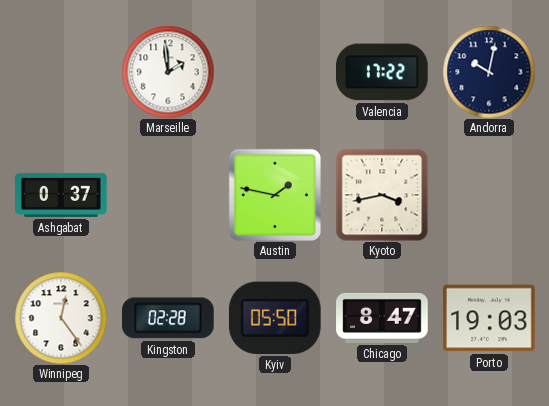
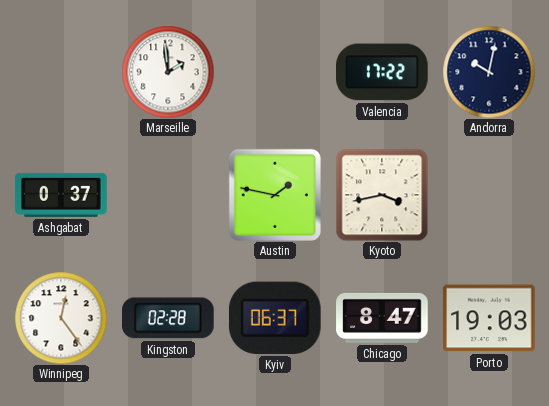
Kyiv: 05:50 -> 06:37 (275, 318)
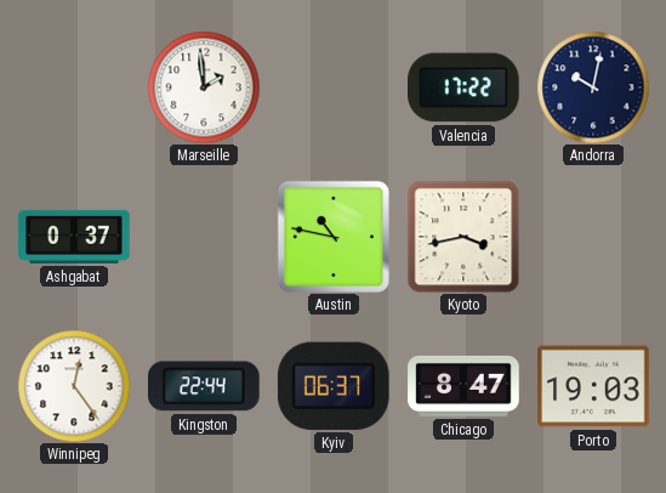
Austin: 1:47 -> 10:47 (334, 237)
Kingston: 02:28 -> 22:44 (205, 386)
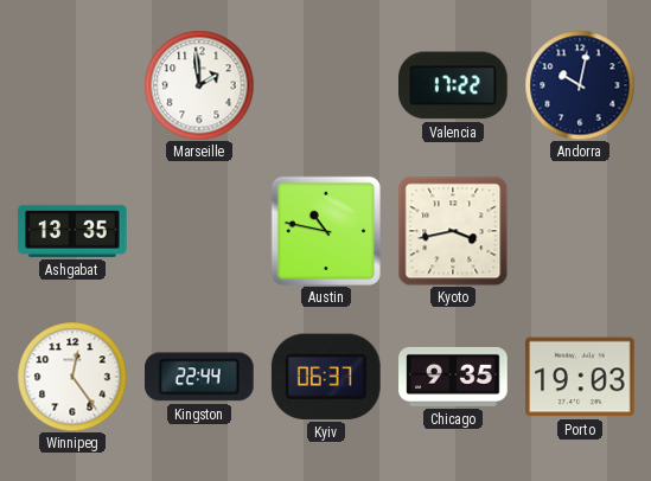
Ashgabat: 0:37 -> 13:35 (72, 231)
Chicago: 8:47 -> 9:35 (453, 377)
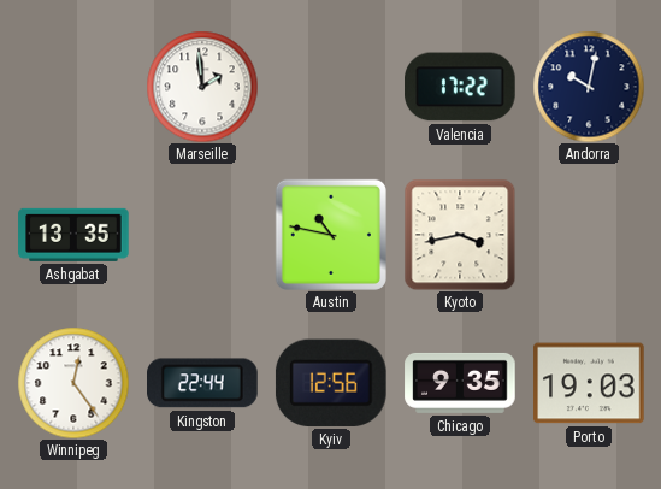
Kyiv: 06:37 -> 12:56 (331, 383)
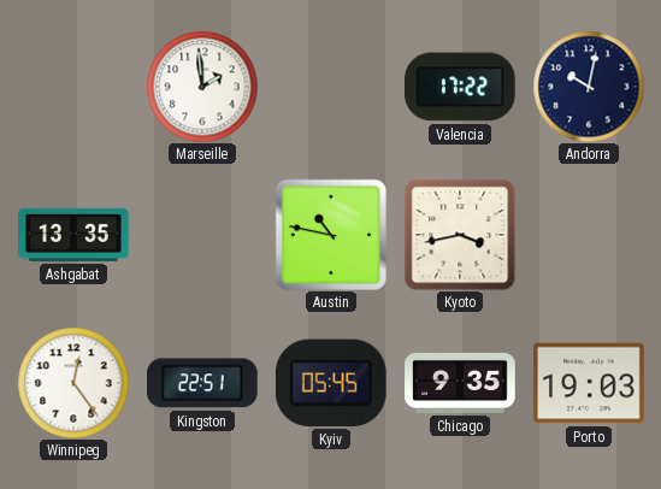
Kingston: 22:44 -> 22:51 (203, 383)
Kyiv: 12:56 -> 05:45 (331, 383)
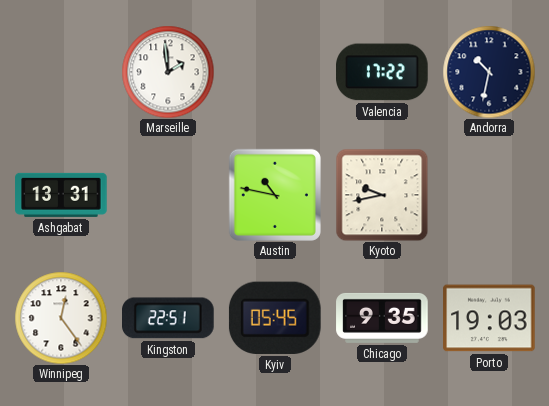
Andorra: 10:02 -> 10:32 (489, 72)
Ashgabat: 13:35 -> 13:31 (61, 195)
Kyoto: 3:43 -> 9:43 (382, 195)
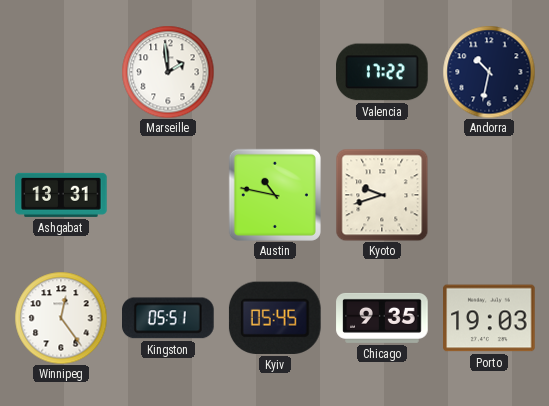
Kyoto: 9:43 -> 9:42 (382, 195)
Kingston: 22:51 -> 05:51 (169, 318)
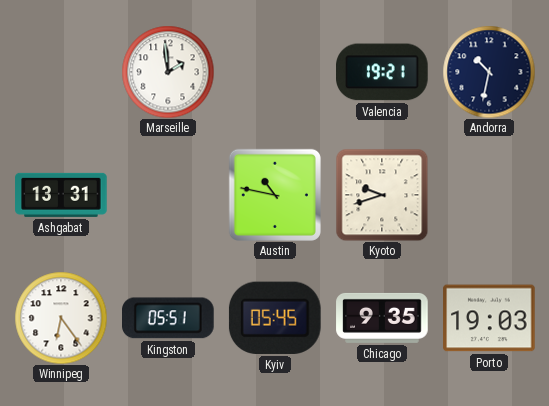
Valencia: 17:22 -> 19:21 (382, 72)
Winnipeg: 12:24 -> 6:24 (61, 318)
